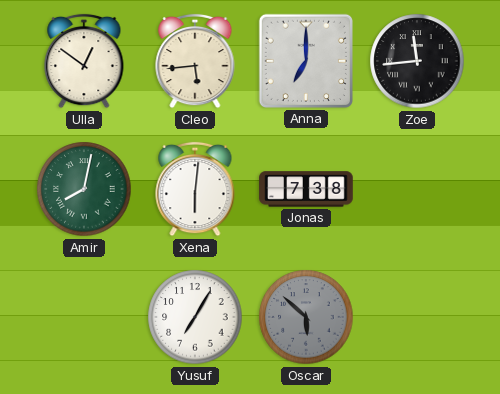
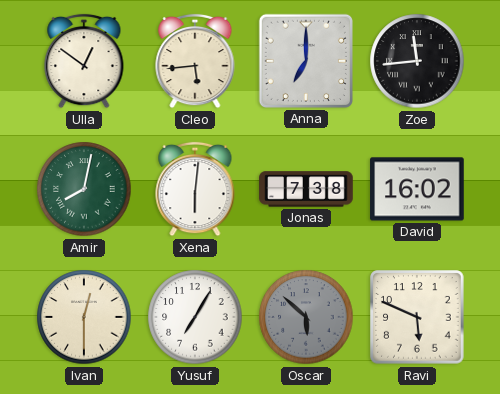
David: none -> 16:02 (417, 189)
Ivan: none -> 12:30 (84, 317)
Ravi: none -> 5:49 (417, 317)
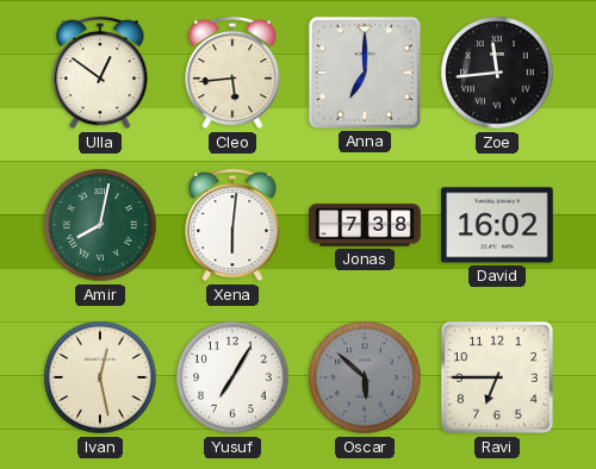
Ivan: 12:30 -> 12:28 (100, 377)
Ravi: 5:49 -> 6:45 (497, 377)
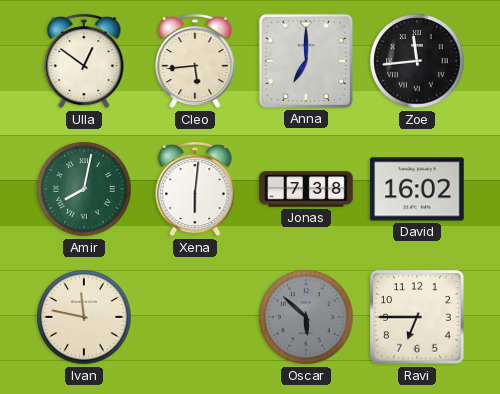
Ivan: 12:28 -> 11:47 (84, 317)
Yusuf: 7:05 -> none (232, 377)
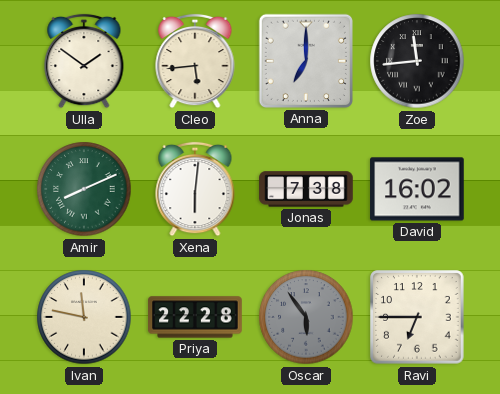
Ulla: 12:51 -> 1:51 (84, 61)
Amir: 8:02 -> 8:11 (84, 189)
Priya: none -> 22:28 (195, 317)
Oscar: 5:52 -> 5:54 (306, 317)
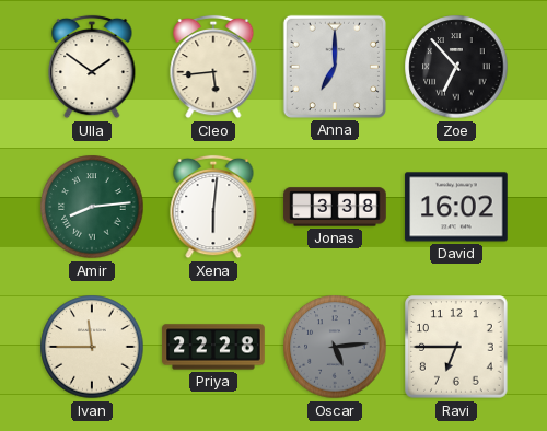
Zoe: 11:44 -> 6:53 (456, 67)
Amir: 8:11 -> 8:14 (92, 207)
Jonas: 7:38 -> 3:38 (335, 207)
Ivan: 11:47 -> 11:45 (92, 347)
Oscar: 5:54 -> 5:14 (335, 347)
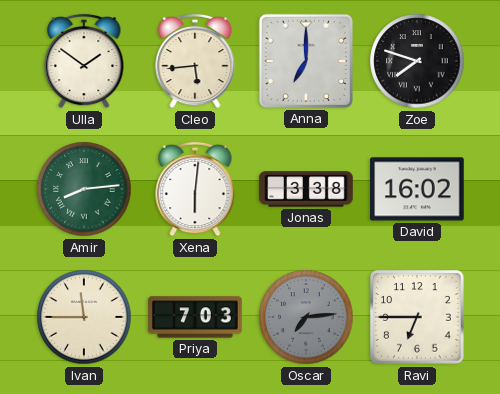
Zoe: 6:53 -> 7:48 (417, 61)
Priya: 22:28 -> 7:03 (195, 317)
Oscar: 5:14 -> 7:14 (306, 317)
